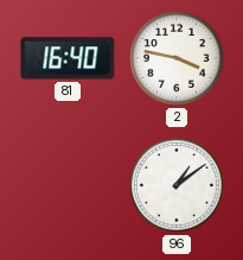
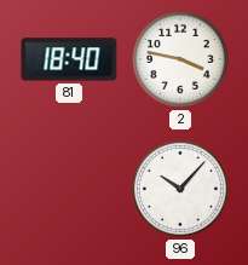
81: 16:40 -> 18:40 (69, 59)
96: 1:09 -> 10:07 (181, 190)
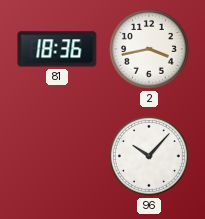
81: 18:40 -> 18:36 (57, 49)
2: 3:47 -> 3:43 (150, 50)
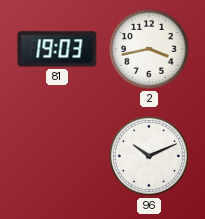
81: 18:36 -> 19:03 (57, 49)
96: 10:07 -> 10:11 (150, 157)
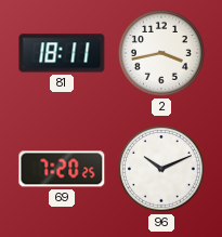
81: 19:03 -> 18:11 (62, 53)
69: none -> 7:20 (62, 169)
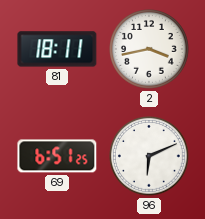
69: 7:20 -> 6:51 (57, 156)
96: 10:11 -> 6:11 (150, 157)
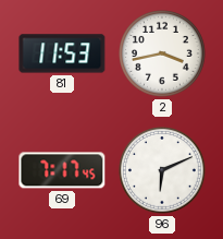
81: 18:11 -> 11:53 (62, 53)
69: 6:51 -> 7:17 (62, 170)
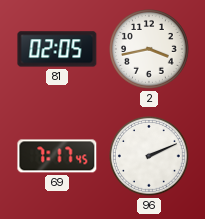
81: 11:53 -> 02:05 (57, 49)
96: 6:11 -> 2:11 (150, 157)
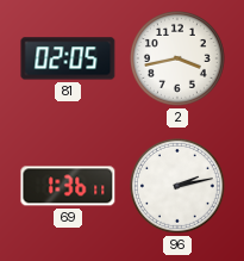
69: 7:17 -> 1:36 (68, 186)
96: 2:11 -> 2:13 (179, 187)
